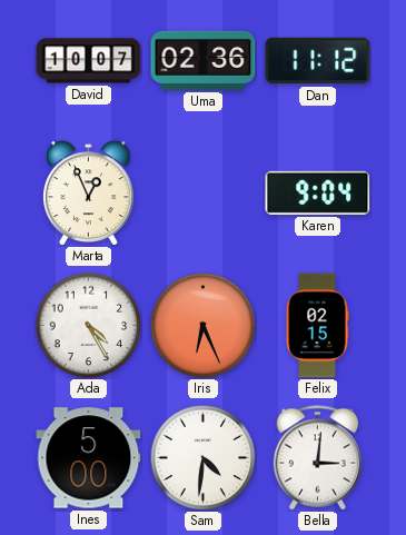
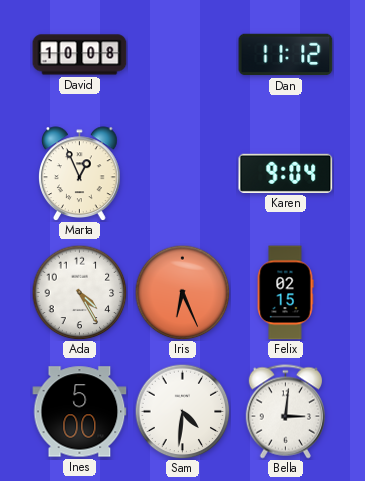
David: 10:07 -> 10:08 (80, 55)
Uma: 02:36 -> none (204, 60)
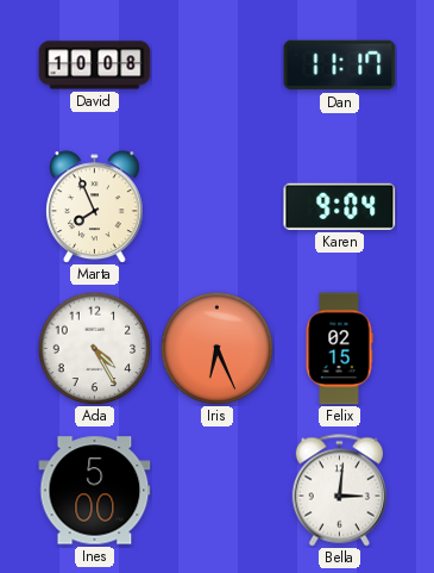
Dan: 11:12 -> 11:17 (340, 66)
Marta: 12:56 -> 7:56 (95, 206)
Sam: 4:31 -> none (182, 411)
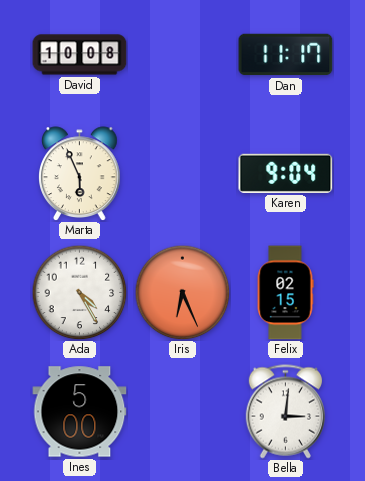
Marta: 7:56 -> 5:56 (80, 173)
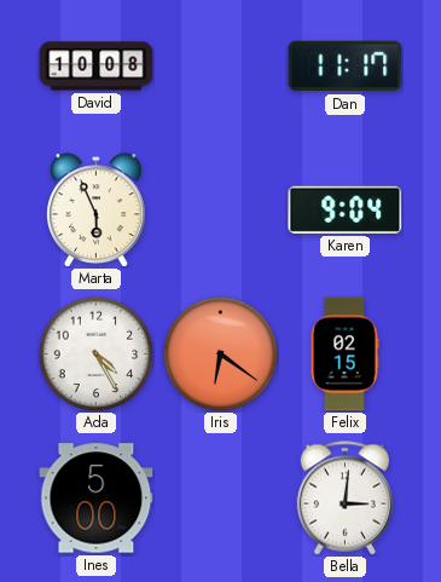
Iris: 6:26 -> 6:21 (220, 353)
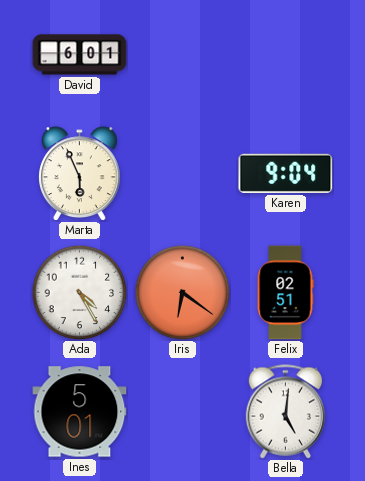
David: 10:08 -> 6:01 (80, 55)
Dan: 11:17 -> none (346, 67)
Felix: 02:15 -> 02:51 (285, 293)
Ines: 5:00 -> 5:01 (80, 412)
Bella: 3:01 -> 5:01 (285, 412)
